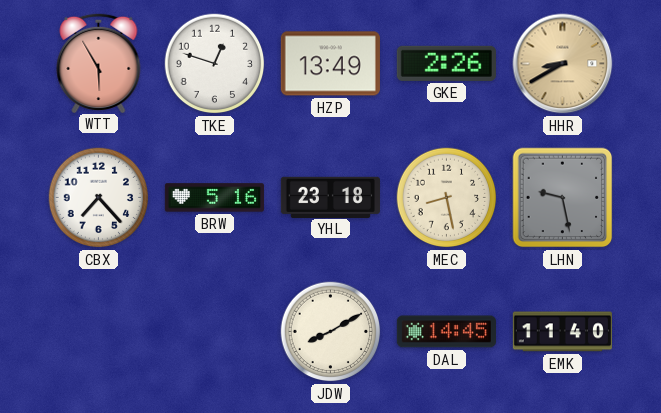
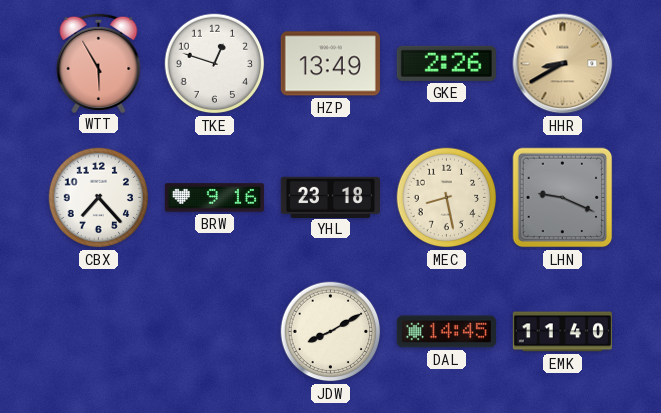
BRW: 5:16 -> 9:16 (214, 198)
LHN: 9:28 -> 9:19 (563, 198)
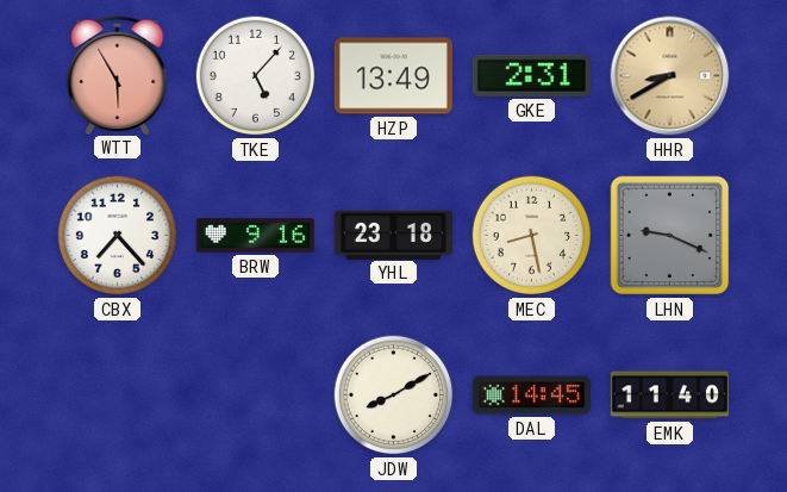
TKE: 12:48 -> 5:07 (256, 76)
GKE: 2:26 -> 2:31 (531, 75)
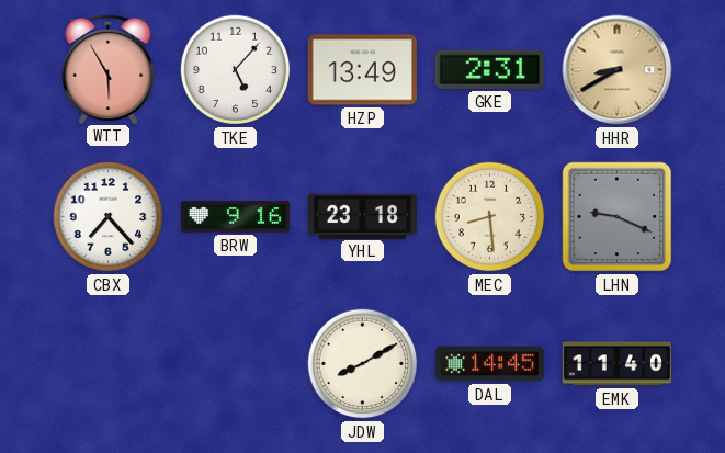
MEC: 8:28 -> 8:29 (490, 217)
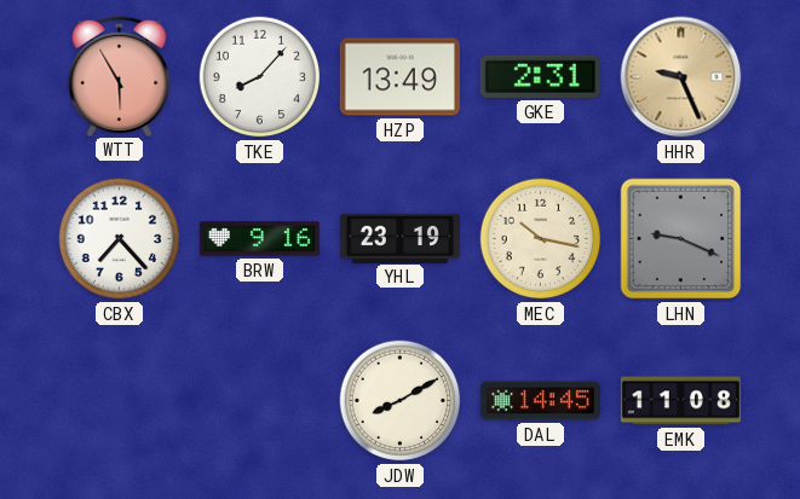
TKE: 5:07 -> 8:07 (260, 77)
HHR: 8:40 -> 9:26 (681, 77)
YHL: 23:18 -> 23:19 (399, 238)
MEC: 8:29 -> 10:17 (541, 239)
EMK: 11:40 -> 11:08 (680, 401)
